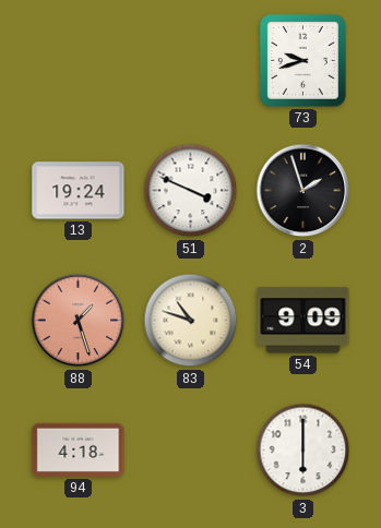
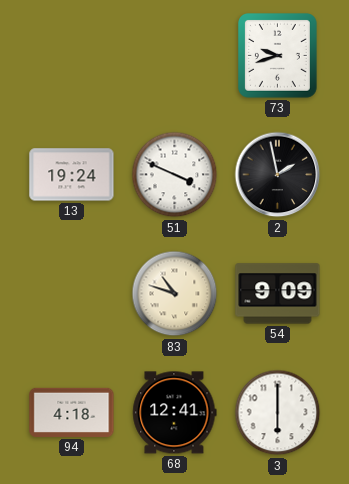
2: 1:57 -> 1:58 (278, 175)
88: 1:27 -> none (79, 321)
68: none -> 12:41 (175, 413)
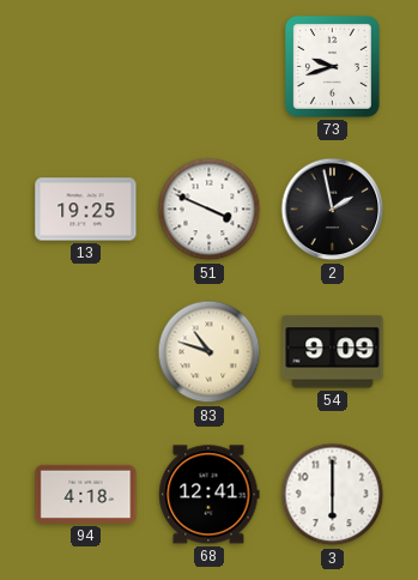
13: 19:24 -> 19:25 (86, 210)
